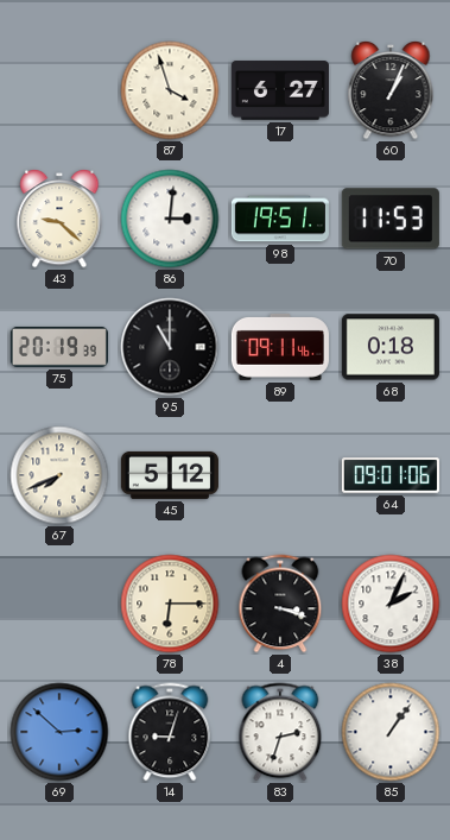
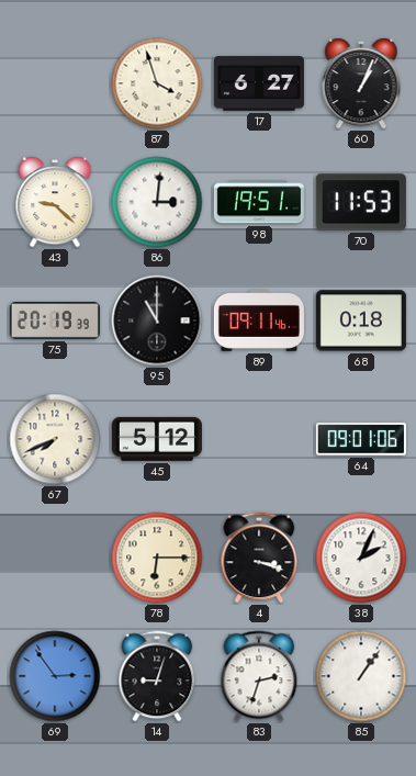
69: 2:52 -> 2:54 (55, 676)
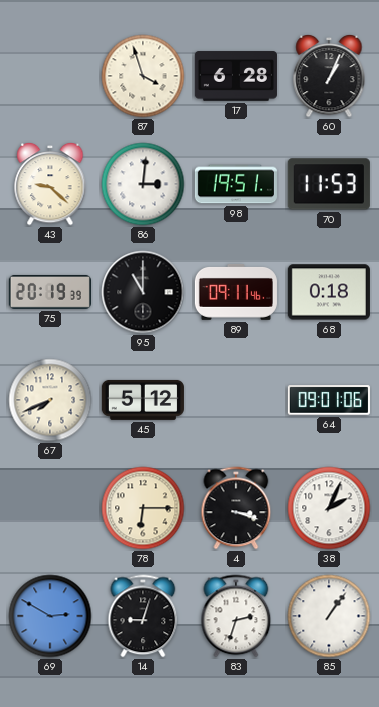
17: 6:27 -> 6:28 (236, 76)
69: 2:54 -> 2:50 (50, 616)
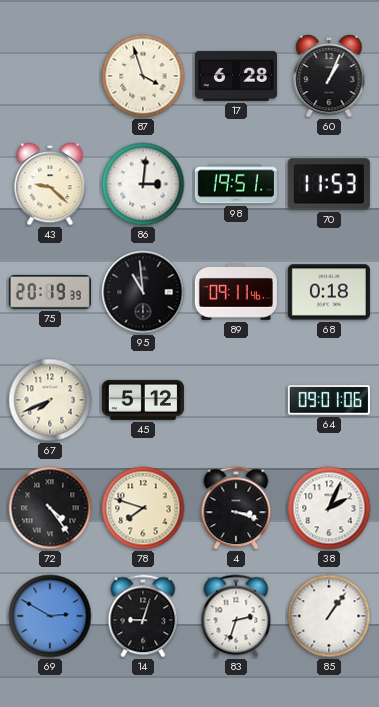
95: 11:00 -> 10:59 (143, 292)
72: none -> 4:24 (50, 508)
78: 6:15 -> 7:48 (143, 508)
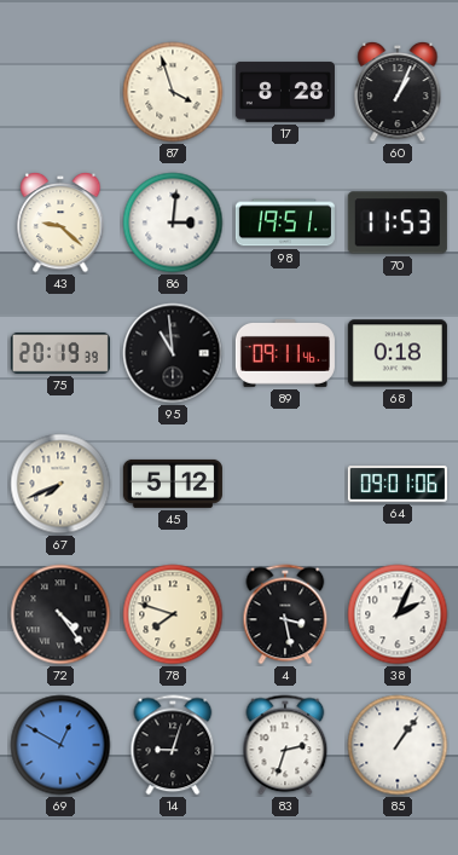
17: 6:28 -> 8:28 (285, 92)
4: 3:18 -> 3:28 (285, 614)
69: 2:50 -> 12:50 (60, 745)
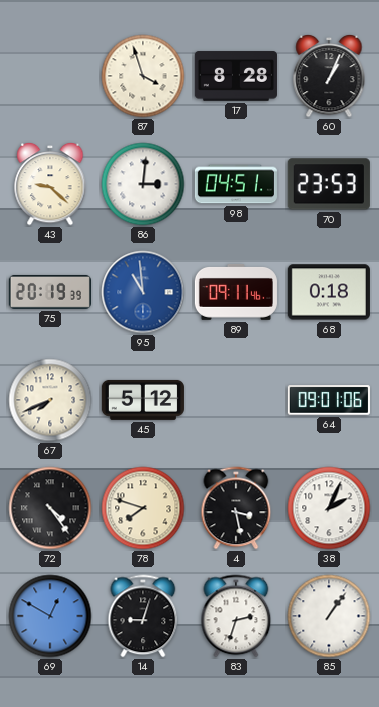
98: 19:51 -> 04:51 (236, 184)
70: 11:53 -> 23:53 (329, 184)
95 dial: black -> blue (143, 292)
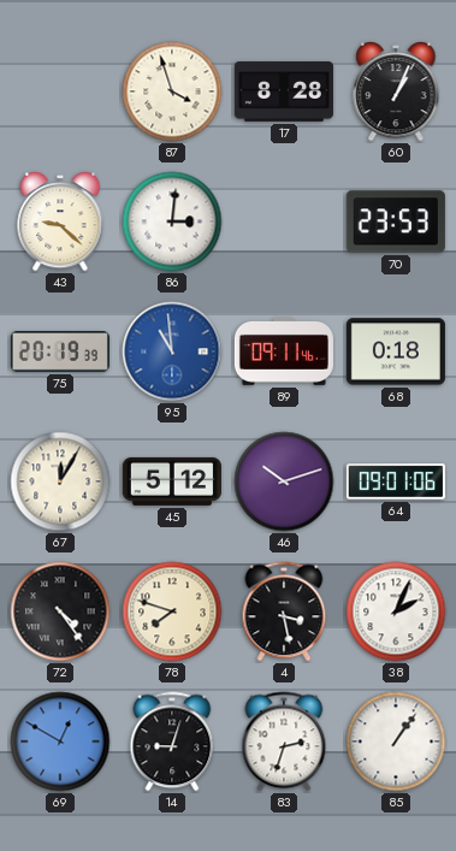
98: 04:51 -> none (236, 184)
67: 7:41 -> 12:05 (60, 481)
46: none -> 10:12 (284, 481)
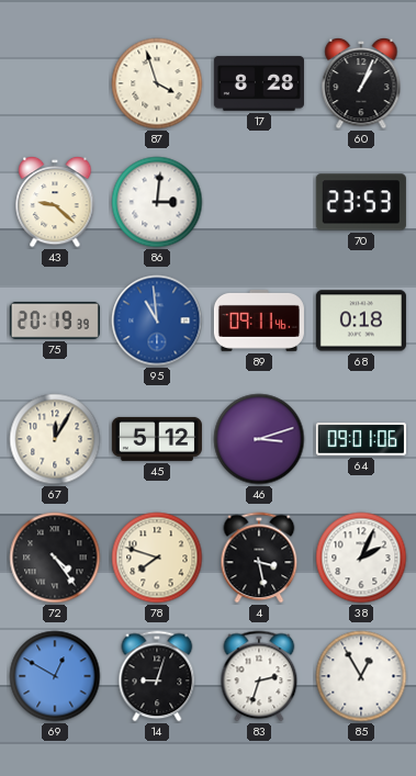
46: 10:12 -> 3:12 (259, 439)
85: 1:06 -> 12:55 (361, 676)
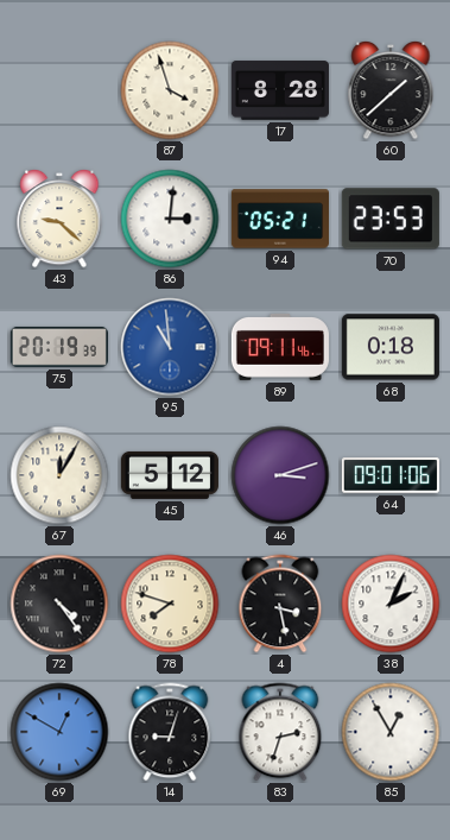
60: 1:04 -> 1:38 (391, 90)
94: none -> 05:21 (280, 219)
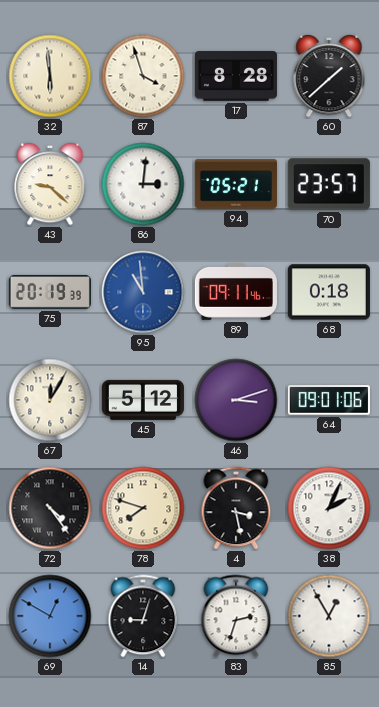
32: none -> 5:59 (50, 76)
70: 23:53 -> 23:57 (329, 184)
